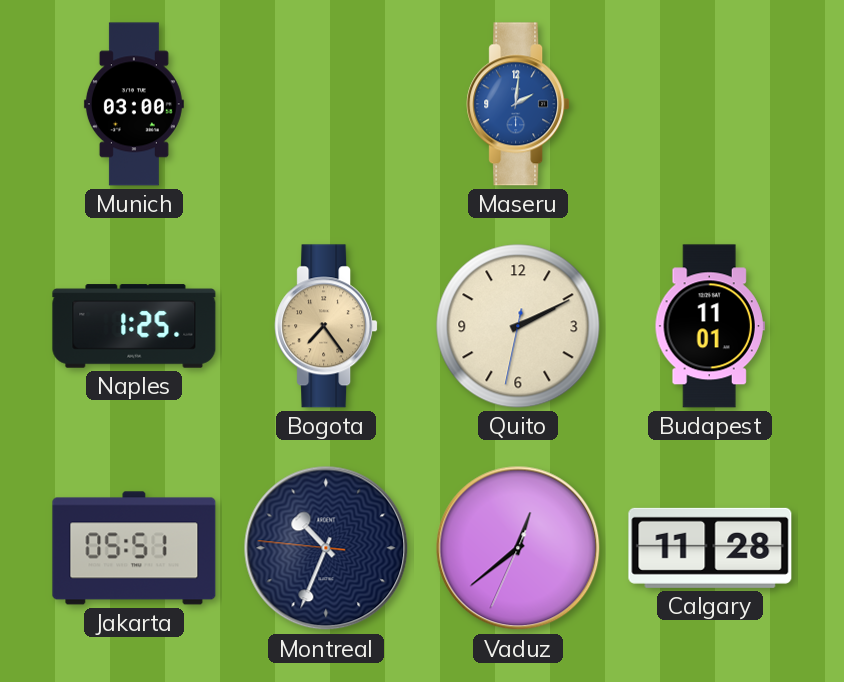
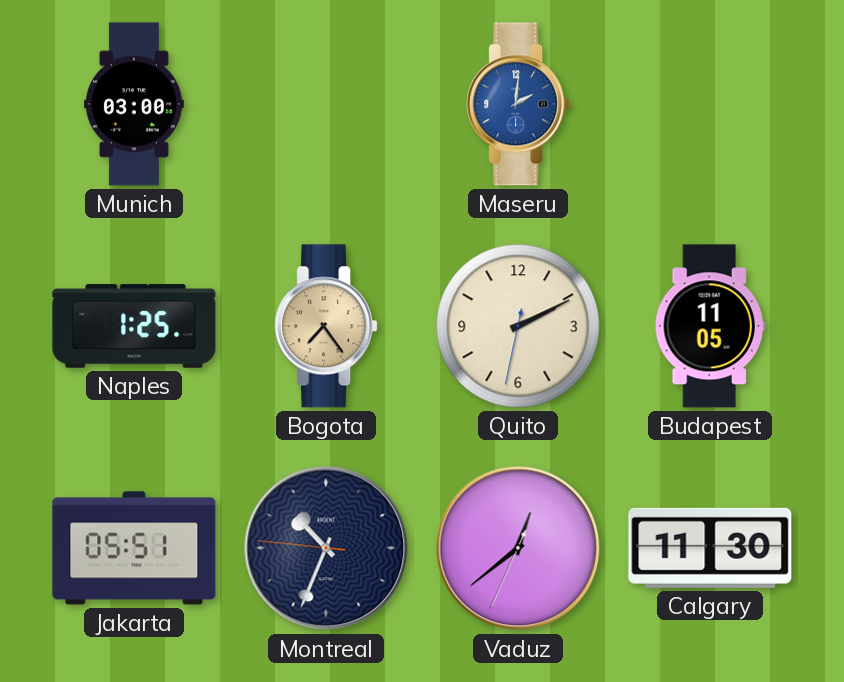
Budapest: 11:01 -> 11:05 (710, 326)
Calgary: 11:28 -> 11:30 (710, 548)
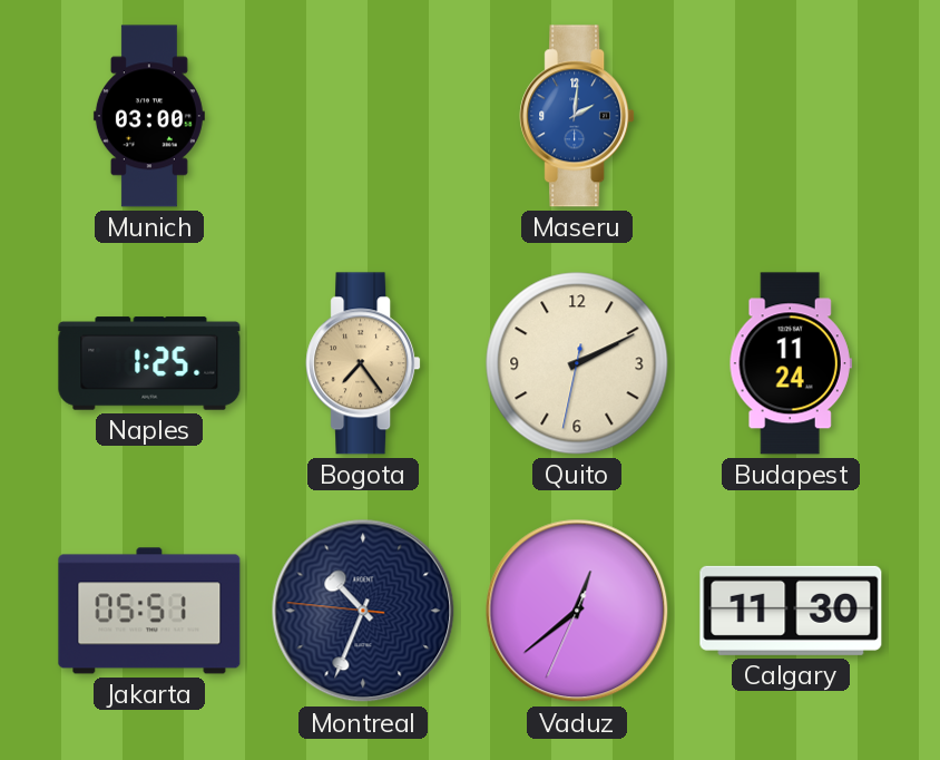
Budapest: 11:05 -> 11:24 (791, 363)
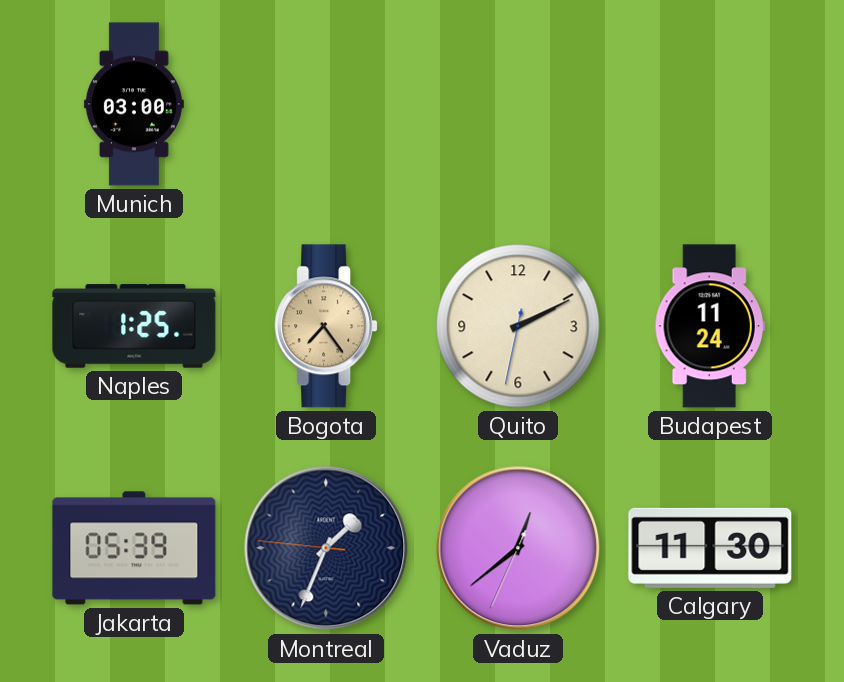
Maseru: 2:01 -> none (577, 116)
Jakarta: 05:51 -> 05:39 (134, 548)
Montreal: 10:33 -> 1:33 (326, 548)
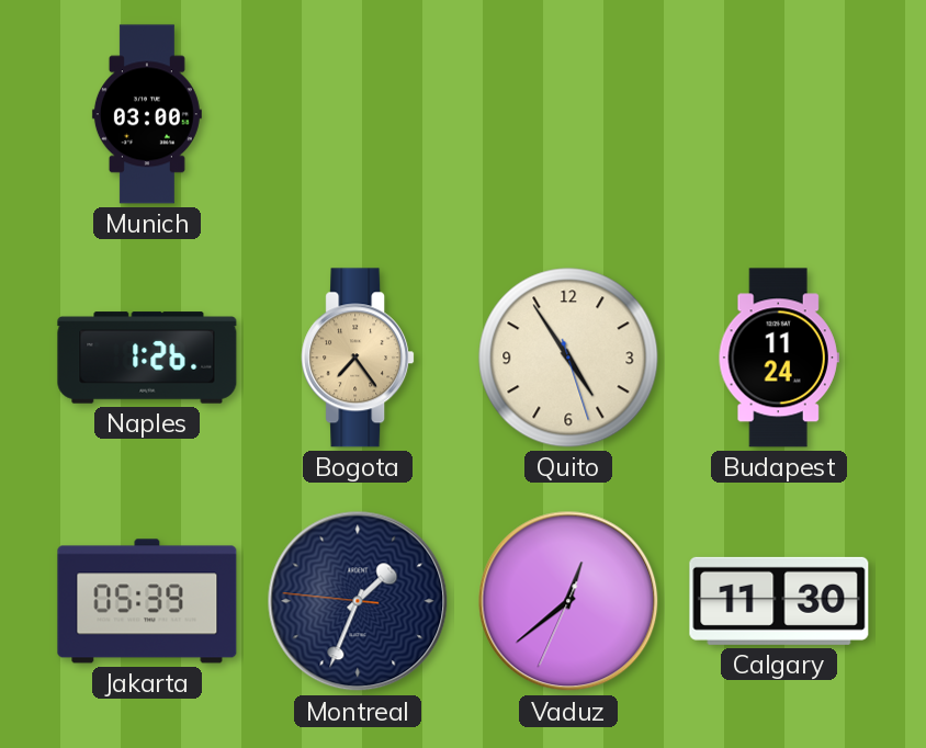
Naples: 1:25 -> 1:26 (147, 358)
Quito: 2:10 -> 4:54 (568, 358)
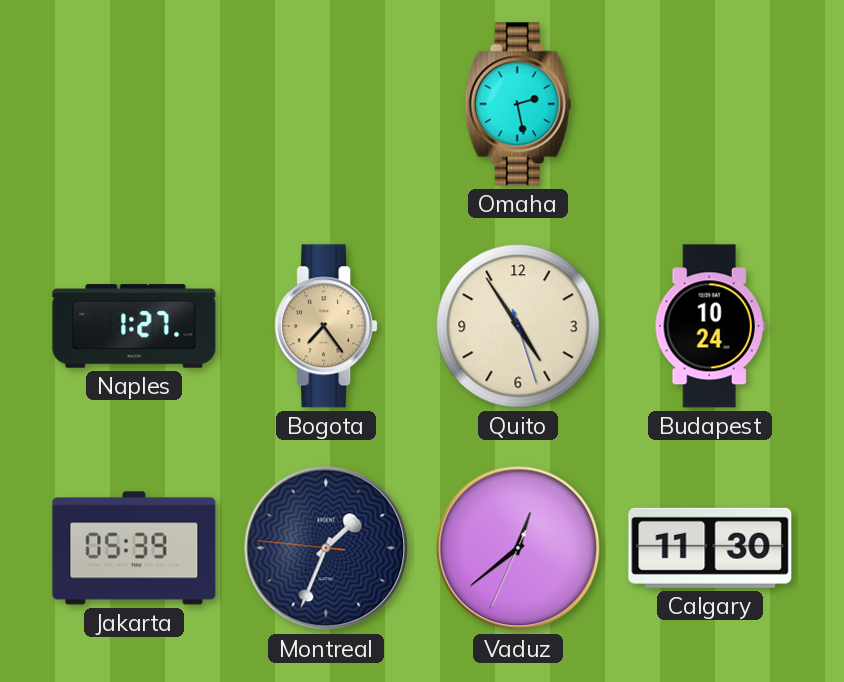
Munich: 03:00 -> none (147, 114)
Omaha: none -> 2:28 (518, 104)
Naples: 1:26 -> 1:27 (134, 326)
Budapest: 11:24 -> 10:24 (710, 326)
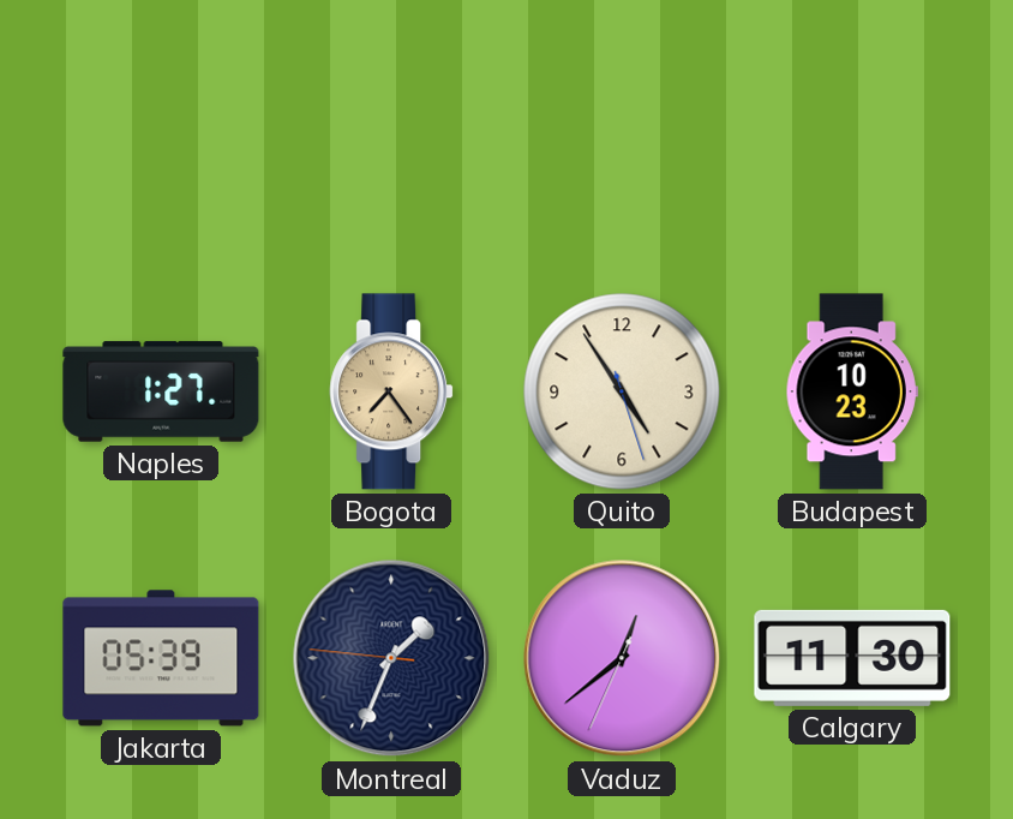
Omaha: 2:28 -> none (518, 104)
Budapest: 10:24 -> 10:23 (852, 391)
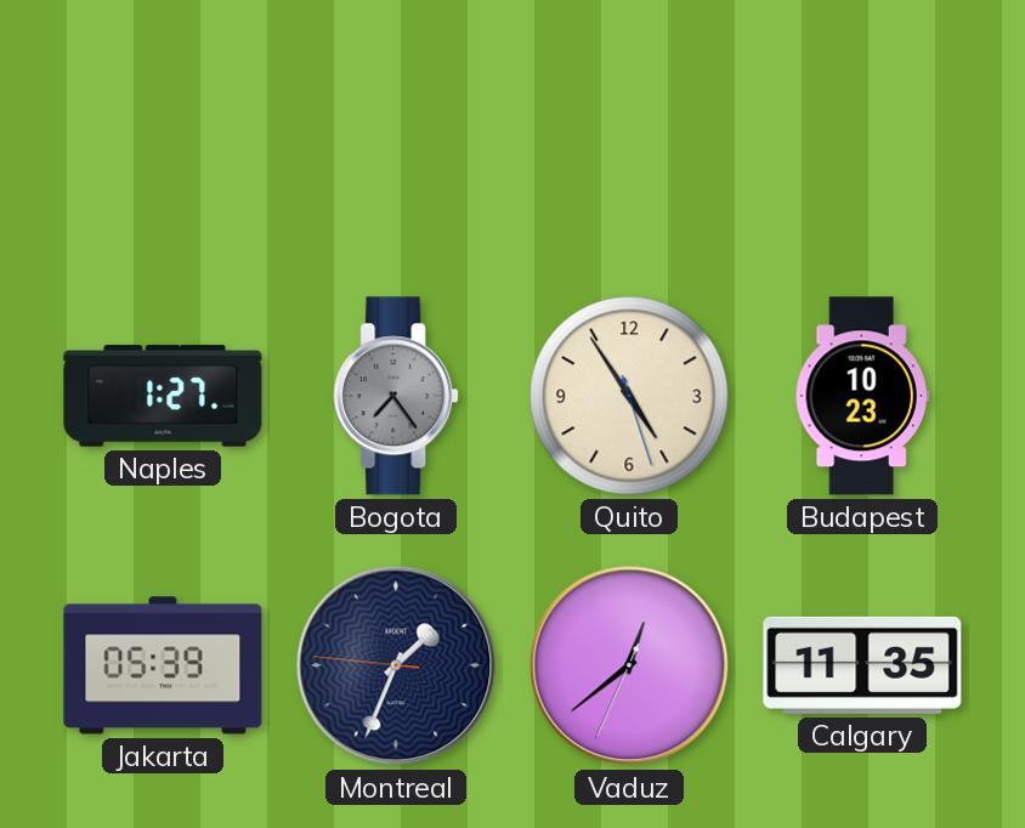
Bogota dial: champagne -> grey (396, 396)
Calgary: 11:30 -> 11:35 (862, 665)
